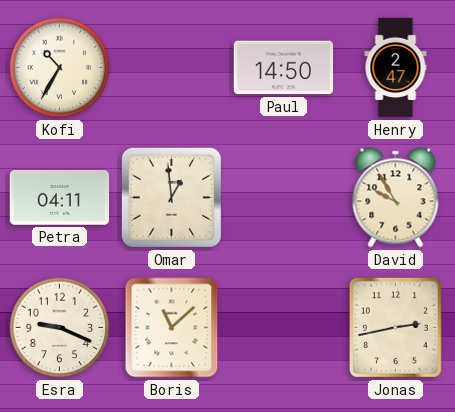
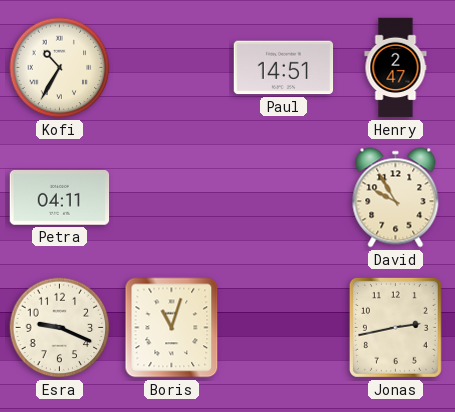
Paul: 14:50 -> 14:51 (284, 68)
Omar: 12:59 -> none (171, 197)
Boris: 11:08 -> 11:03 (172, 328)
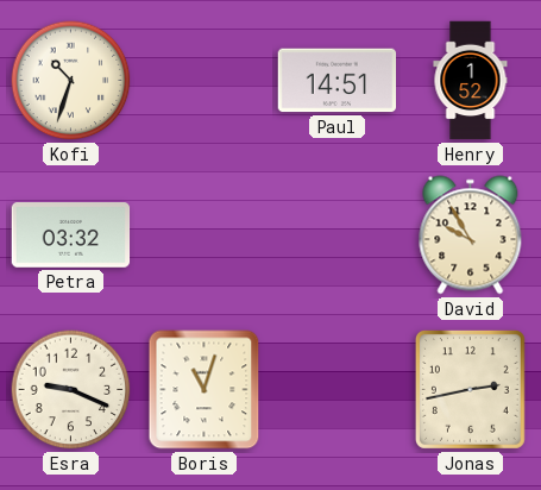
Kofi: 10:35 -> 10:33 (71, 81)
Henry: 2:47 -> 1:52 (471, 81)
Petra: 04:11 -> 03:32 (71, 235)
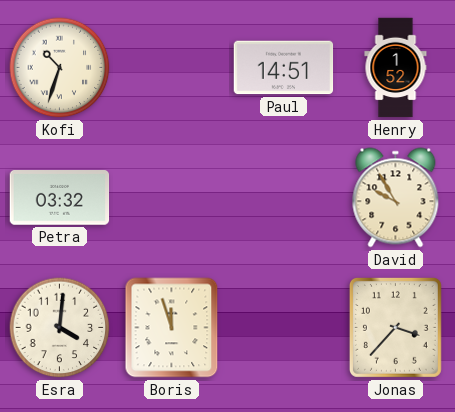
Esra: 9:19 -> 4:01 (60, 328)
Boris: 11:03 -> 11:57 (172, 328)
Jonas: 2:43 -> 3:37 (395, 327)
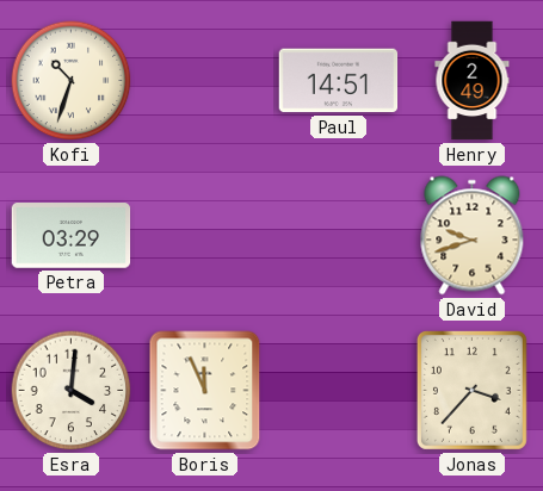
Henry: 1:52 -> 2:49 (473, 81)
Petra: 03:32 -> 03:29 (72, 236)
David: 9:55 -> 9:42 (473, 236)
Boris: 11:57 -> 11:56 (205, 391)
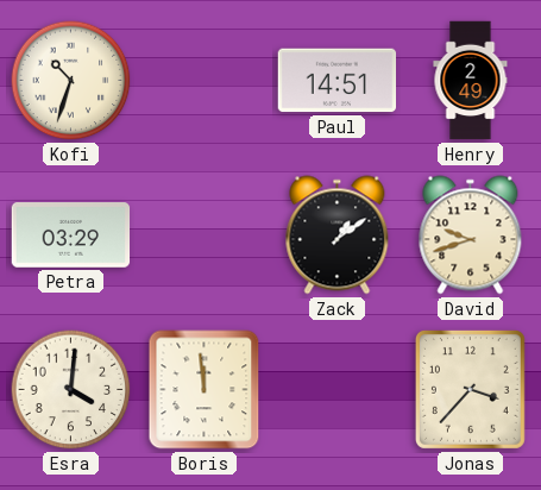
Zack: none -> 1:09 (338, 235)
Boris: 11:56 -> 11:59 (205, 390)
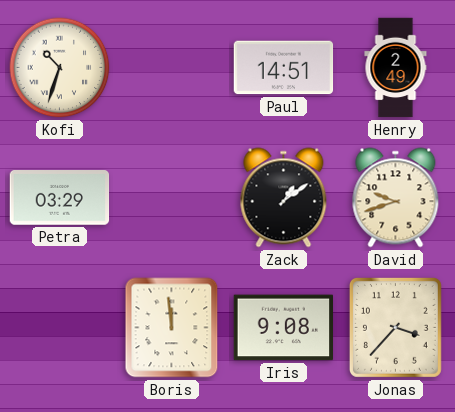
Esra: 4:01 -> none (71, 390)
Iris: none -> 9:08 (284, 328)
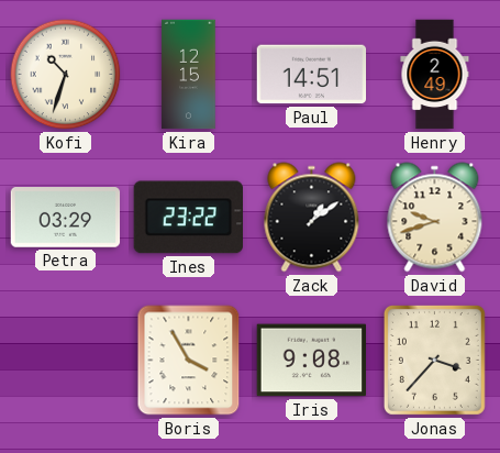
Kira: none -> 12:15 (189, 75)
Ines: none -> 23:22 (188, 218)
Boris: 11:59 -> 3:55 (189, 361)
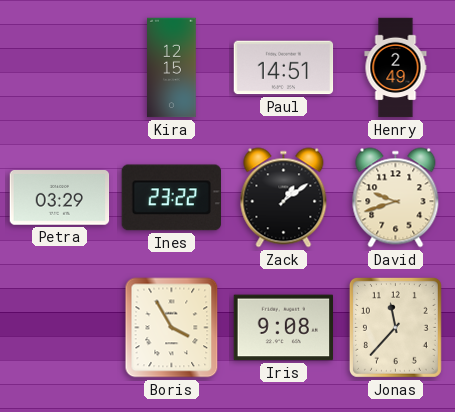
Kofi: 10:33 -> none (66, 75)
Jonas: 3:37 -> 11:37 (395, 327)
